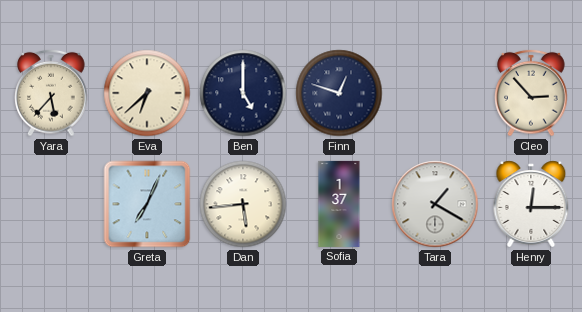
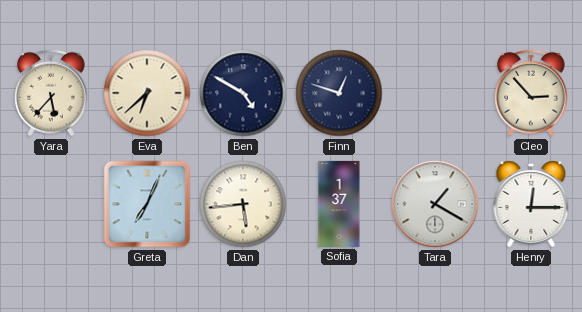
Ben: 5:00 -> 4:50 (243, 93)
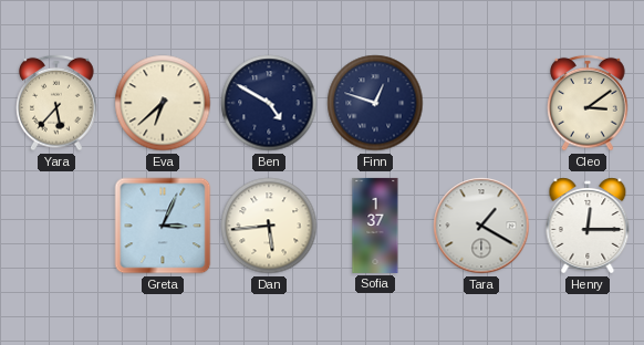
Cleo: 2:53 -> 3:09 (588, 103)
Greta: 7:04 -> 3:04 (163, 226)
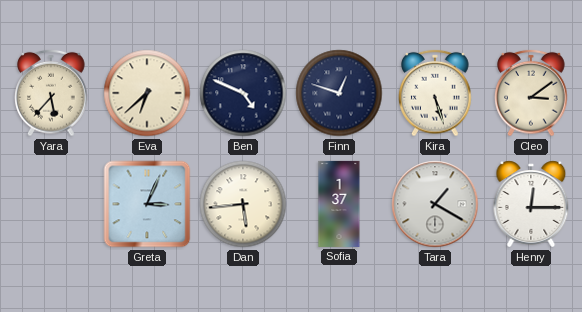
Ben: 4:50 -> 4:49 (243, 93)
Kira: none -> 5:27 (435, 93)
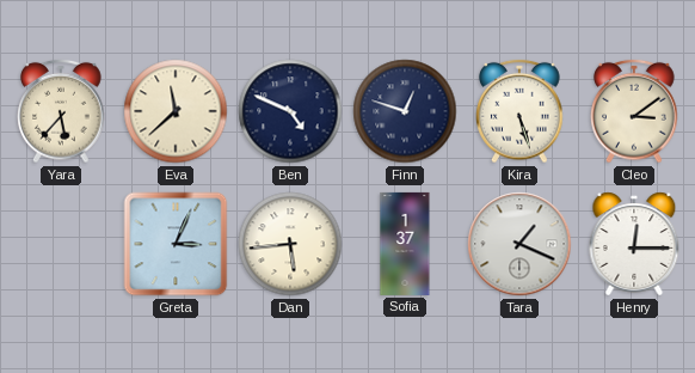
Eva: 6:38 -> 11:38 (176, 111)
Tara: 1:20 -> 1:19 (519, 244)
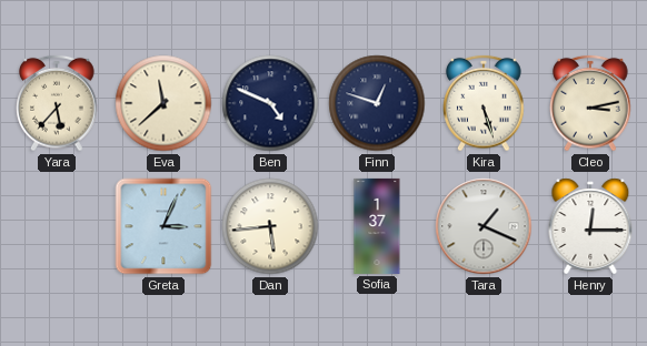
Cleo: 3:09 -> 3:13 (590, 103)
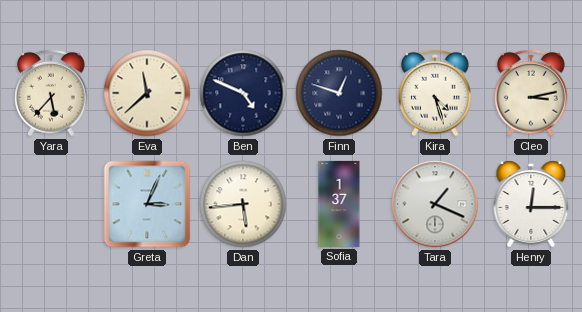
Kira: 5:27 -> 4:27 (435, 93)
